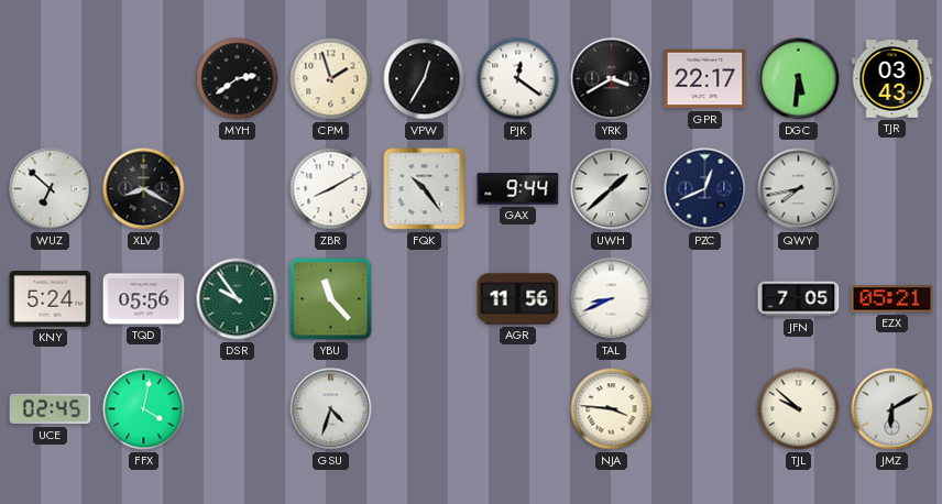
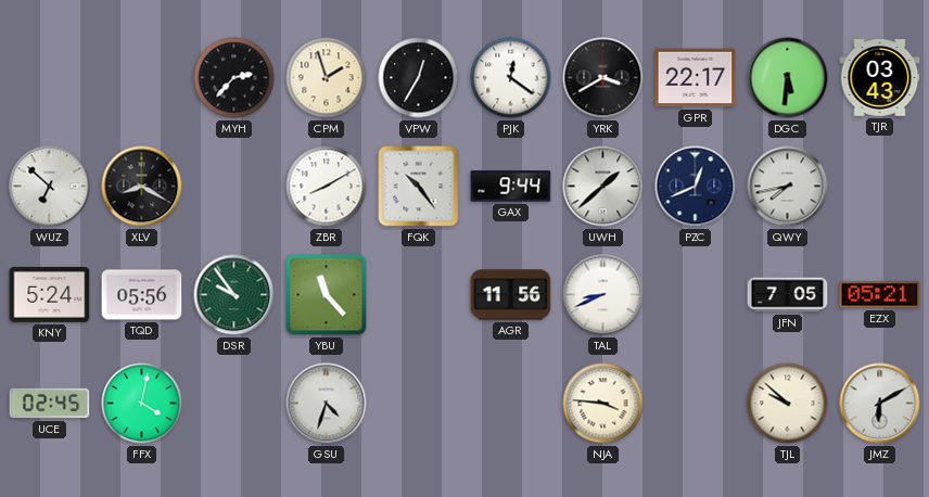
MYH: 2:39 -> 2:37 (234, 78)
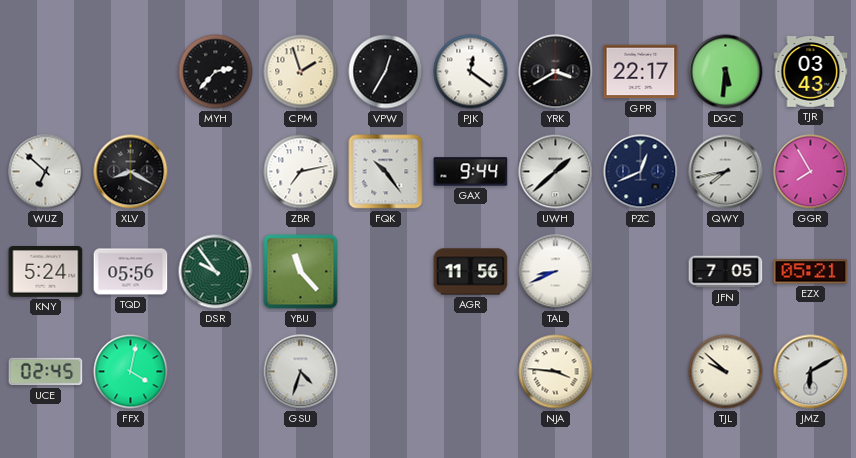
ZBR: 8:10 -> 7:13 (301, 172)
GGR: none -> 7:55 (811, 172)
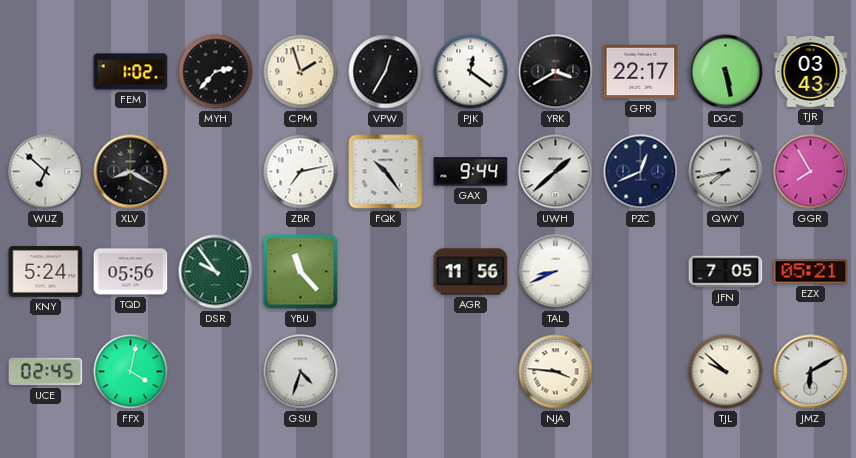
FEM: none -> 1:02 (131, 72)
DGC: 5:31 -> 5:28 (726, 72)
